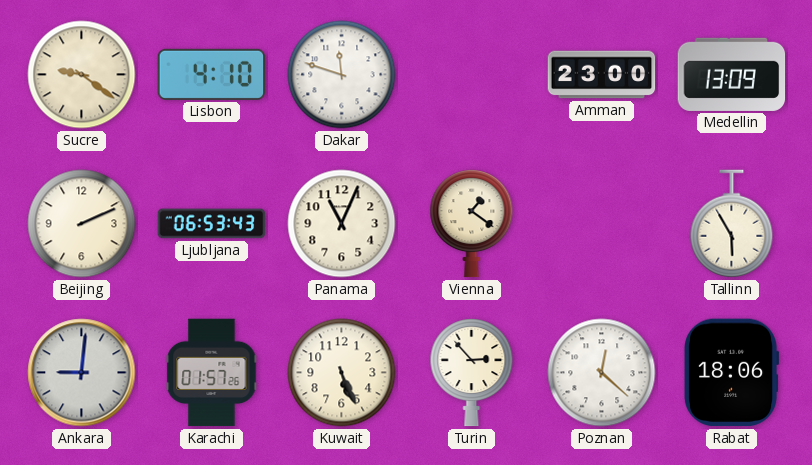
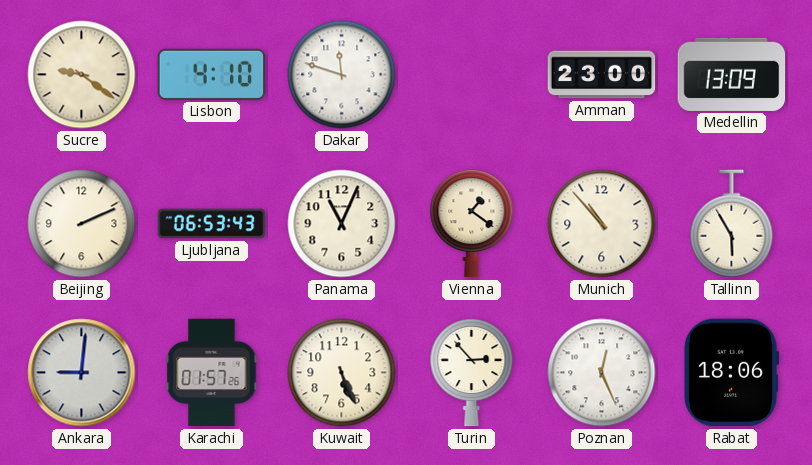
Munich: none -> 10:53 (602, 224)
Poznan: 12:22 -> 12:26 (602, 373)
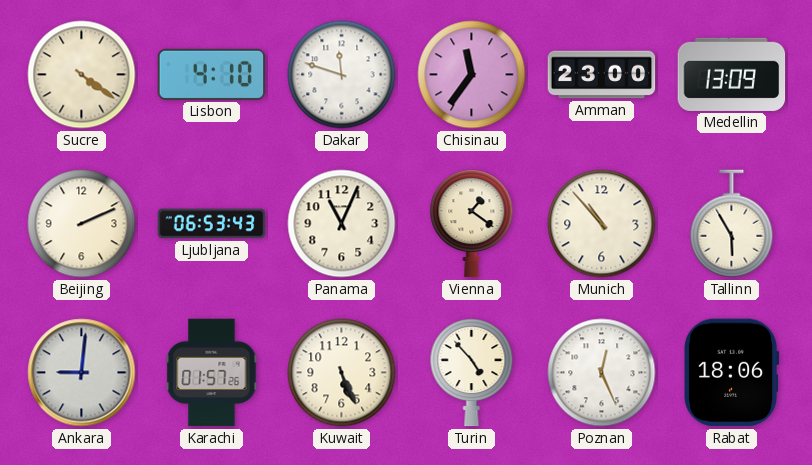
Sucre: 9:21 -> 4:21 (82, 75)
Chisinau: none -> 11:36 (472, 75)
Turin: 2:53 -> 4:53 (472, 373)
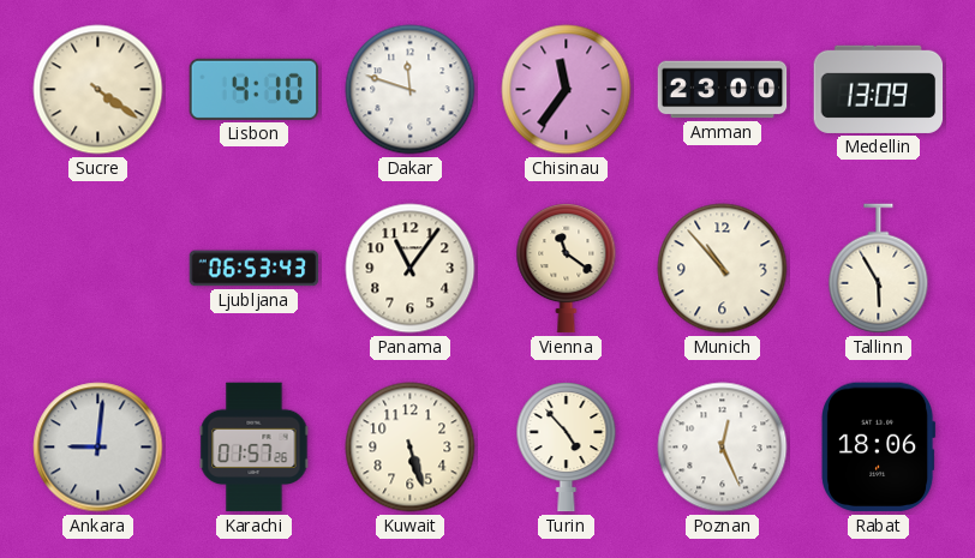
Beijing: 2:11 -> none (82, 224)
Panama: 11:04 -> 11:06 (411, 269)
Vienna: 1:21 -> 11:21 (567, 269)
Kuwait: 5:26 -> 5:27 (411, 448)
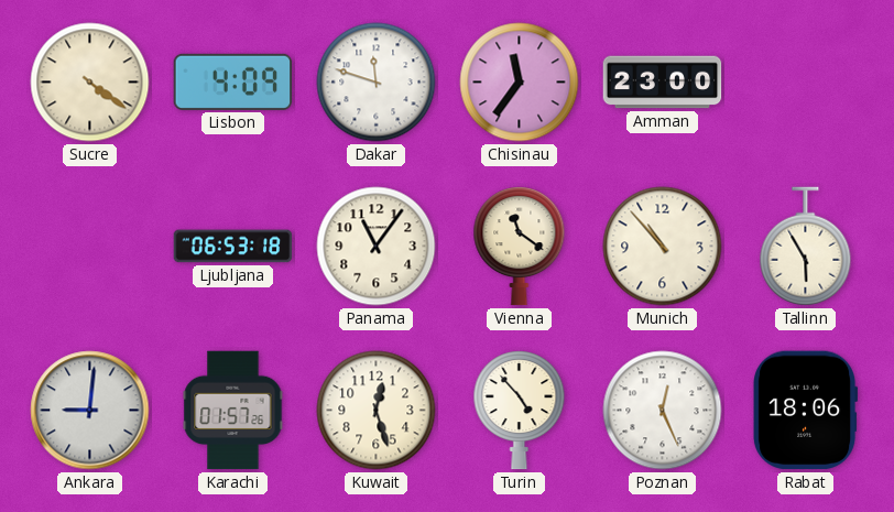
Lisbon: 4:10 -> 4:09 (233, 81)
Medellin: 13:09 -> none (879, 89)
Ljubljana: 06:53:43 -> 06:53:18 (233, 247)
Kuwait: 5:27 -> 12:27 (377, 411)
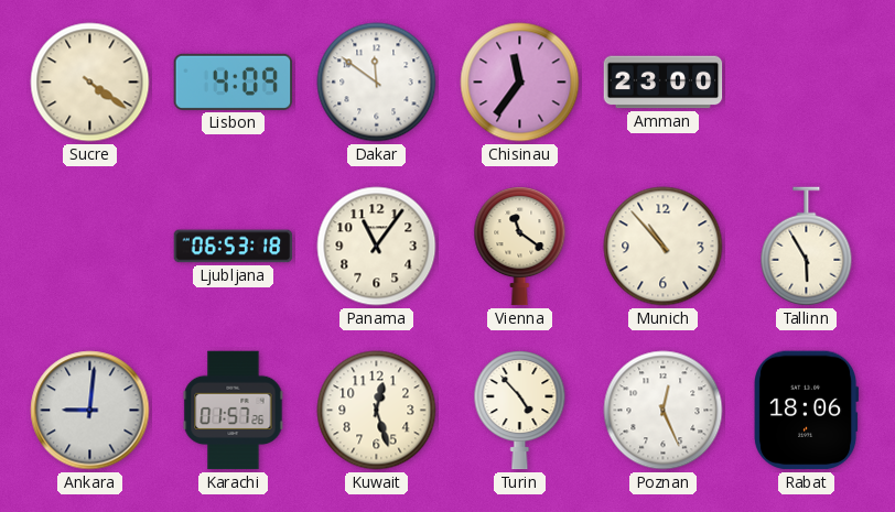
Dakar: 11:48 -> 11:51 (377, 83)
